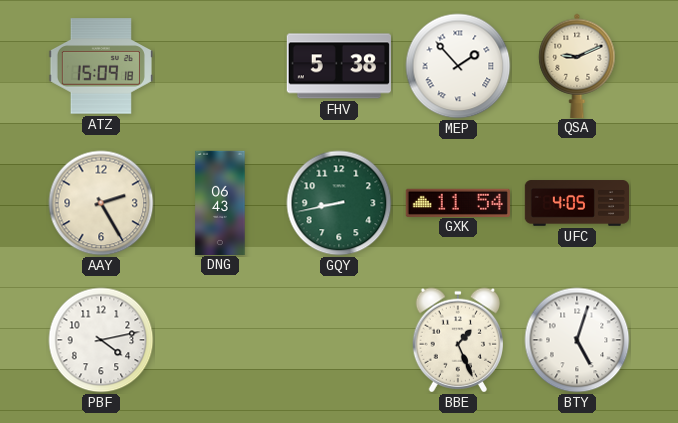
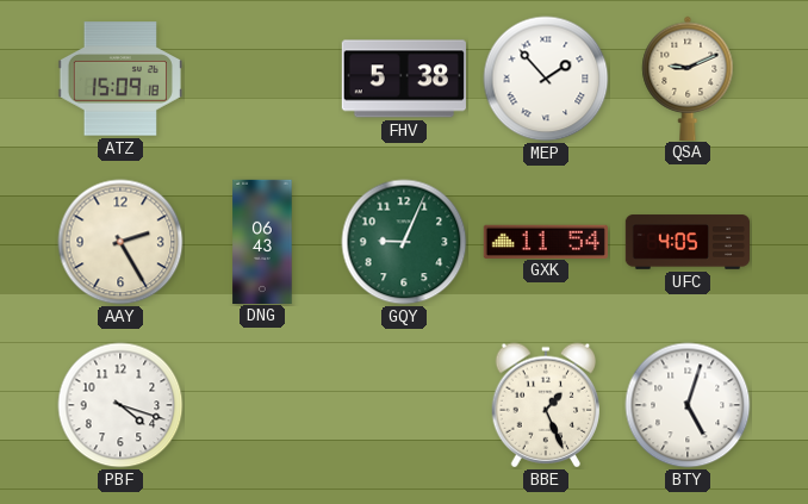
GQY: 8:43 -> 9:04 (404, 242)
PBF: 4:13 -> 4:18 (120, 405)
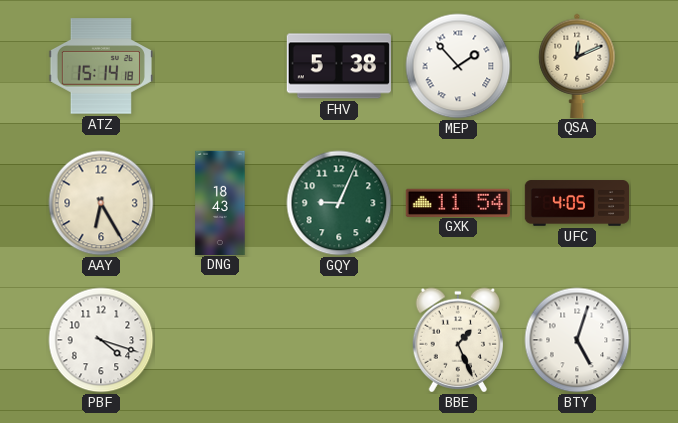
ATZ: 15:09 -> 15:14 (100, 66)
QSA: 9:11 -> 12:11 (577, 65)
AAY: 2:25 -> 6:25 (101, 203)
DNG: 06:43 -> 18:43 (220, 202)
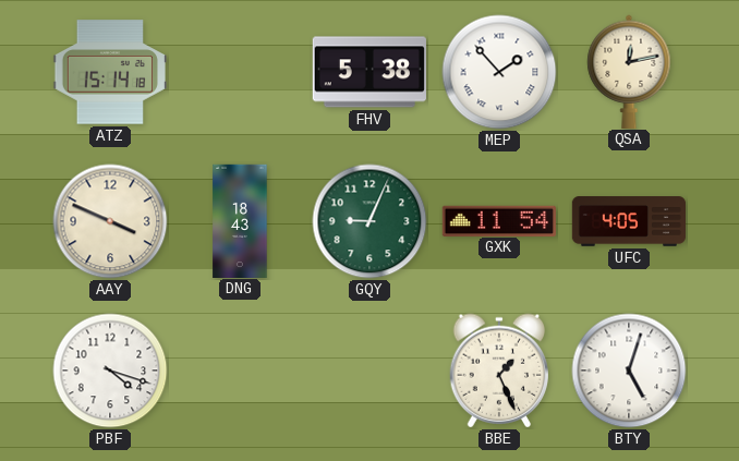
QSA: 12:11 -> 12:13 (629, 71)
AAY: 6:25 -> 3:49 (110, 221)
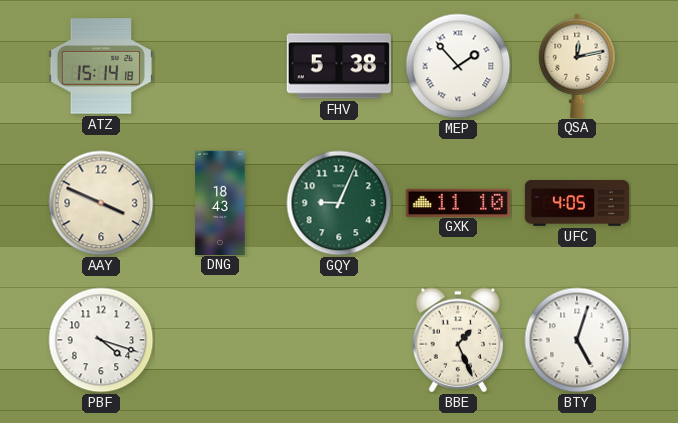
GXK: 11:54 -> 11:10 (458, 202)
